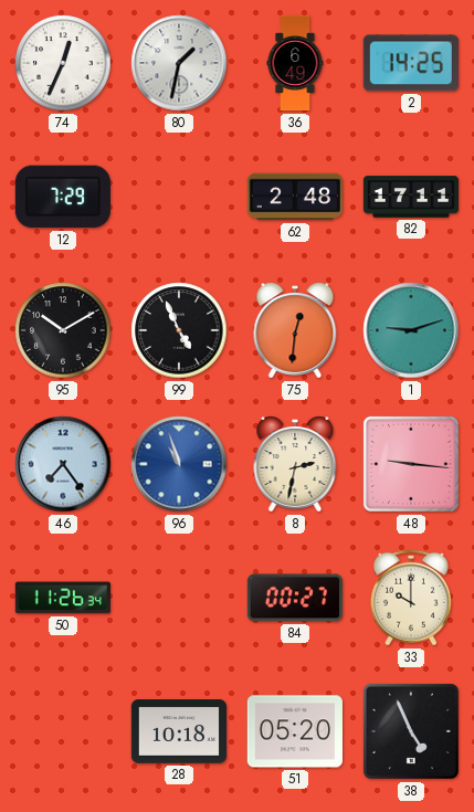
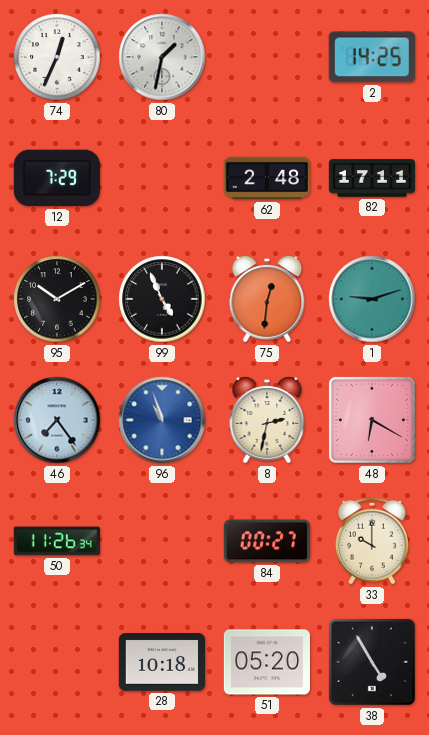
36: 6:49 -> none (295, 63)
48: 9:16 -> 6:20 (372, 420)
38: 4:56 -> 4:55 (372, 662)
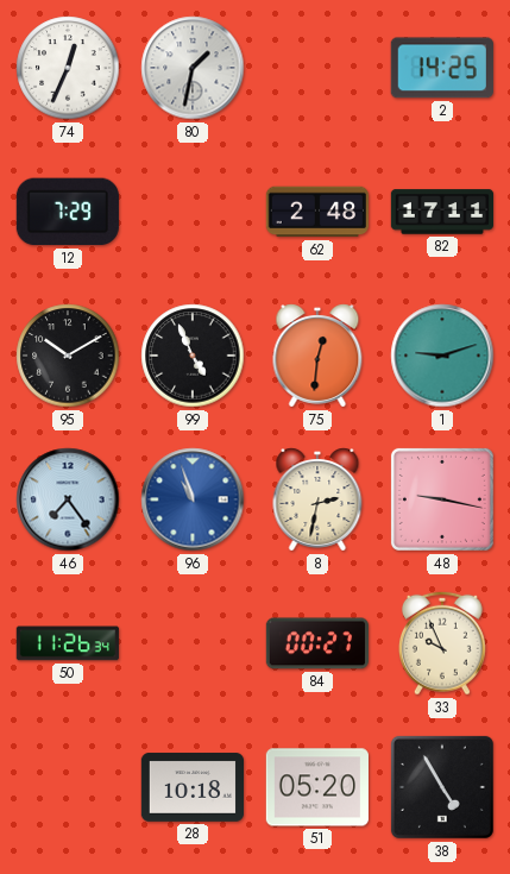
48: 6:20 -> 9:17 (442, 499)
33: 10:00 -> 9:56 (442, 643)
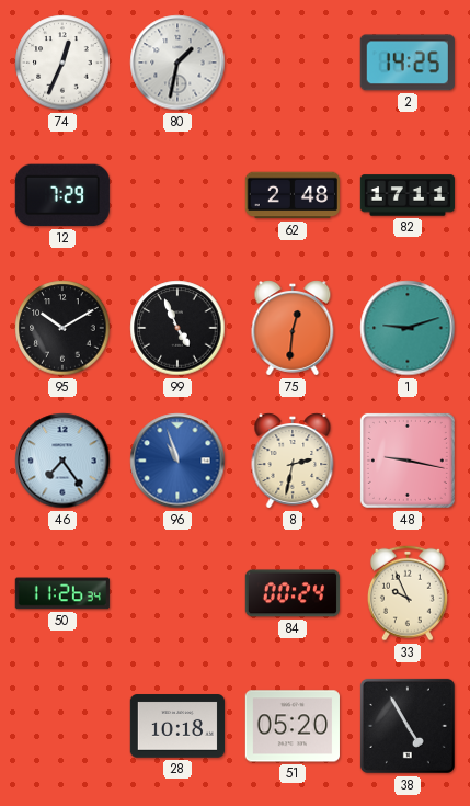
84: 00:27 -> 00:24 (291, 593)
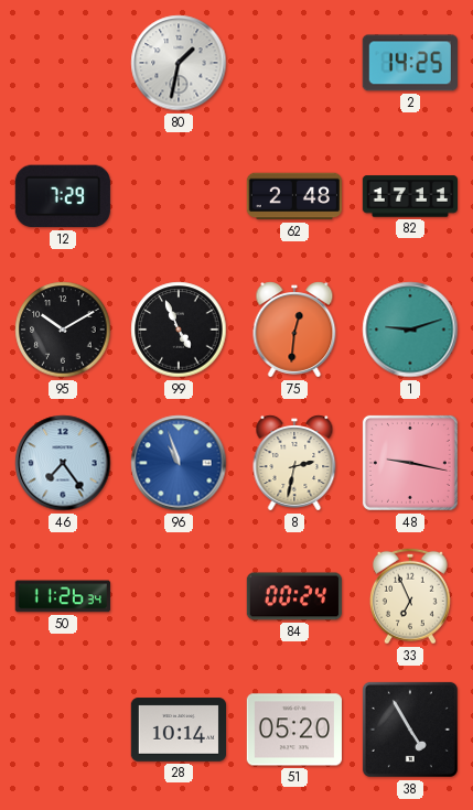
74: 12:34 -> none (62, 63)
33: 9:56 -> 6:56 (410, 596)
28: 10:18 -> 10:14 (178, 730)
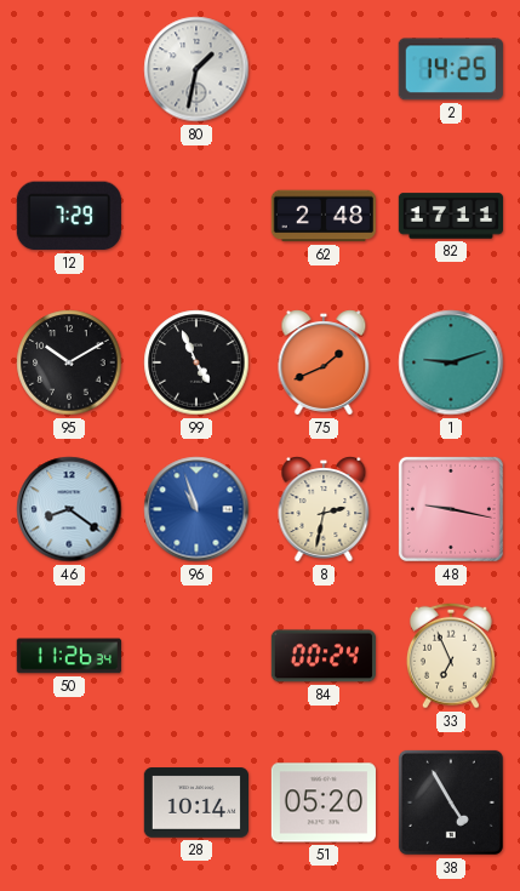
75: 12:31 -> 1:41 (324, 362)
46: 7:24 -> 8:21 (69, 509)
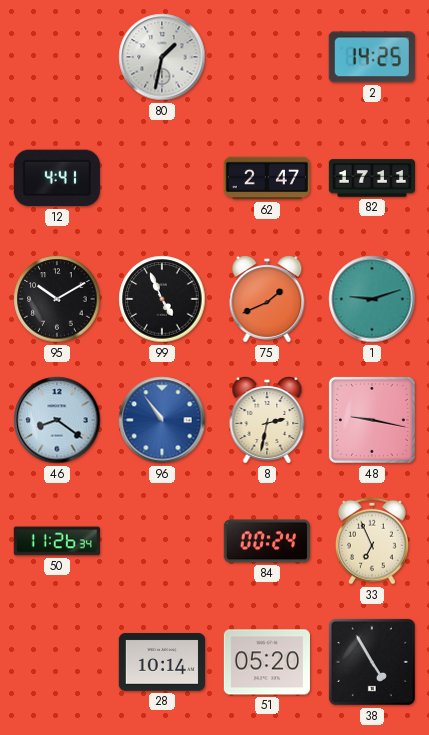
12: 7:29 -> 4:41 (57, 178)
62: 2:48 -> 2:47 (267, 178)
96: 10:57 -> 10:54 (162, 420)
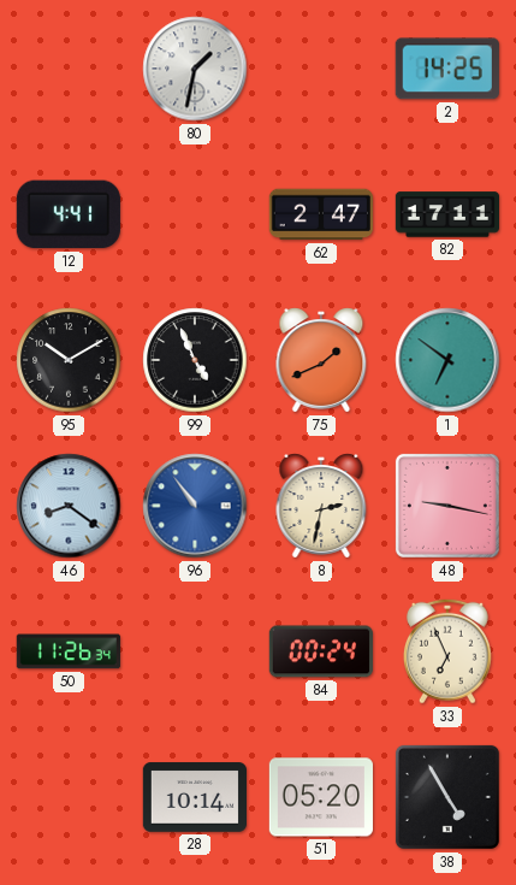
1: 9:12 -> 6:51 (447, 360)
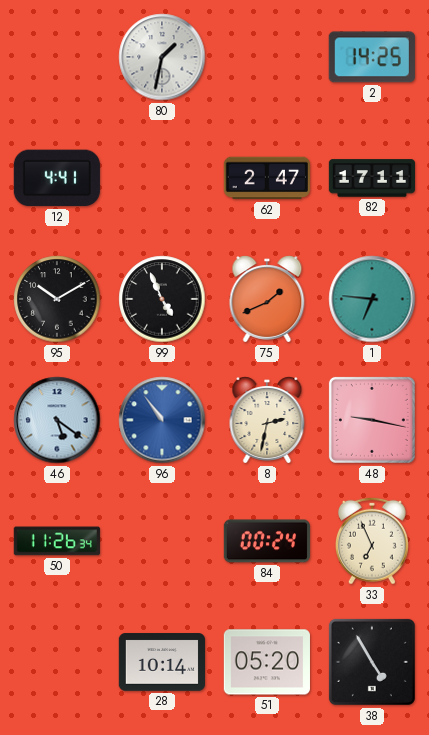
1: 6:51 -> 6:46 (372, 299)
46: 8:21 -> 5:21 (57, 420)
